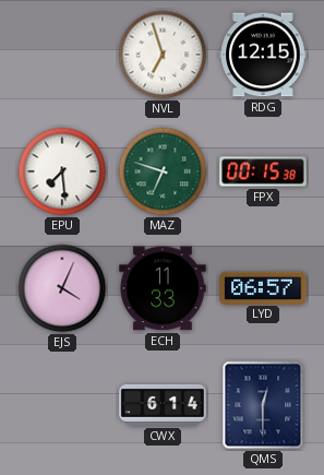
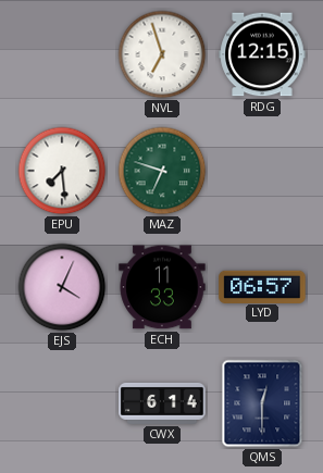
FPX: 00:15 -> none (263, 171)
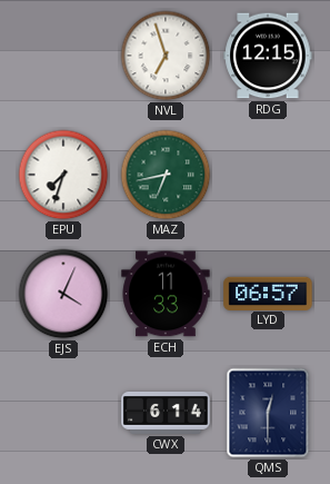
EPU: 7:29 -> 7:33 (63, 175)
MAZ: 6:48 -> 6:43 (166, 175)
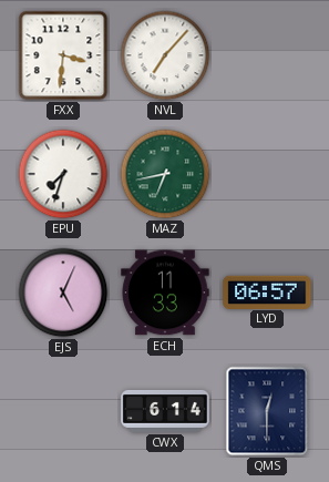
FXX: none -> 3:31 (63, 55)
NVL: 6:57 -> 7:07 (165, 55)
RDG: 12:15 -> none (268, 56)
EJS: 4:04 -> 5:04 (63, 293)
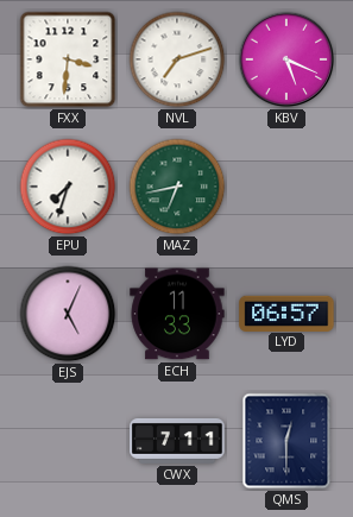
NVL: 7:07 -> 7:12 (177, 59)
KBV: none -> 5:19 (286, 59)
CWX: 6:14 -> 7:11 (177, 441)
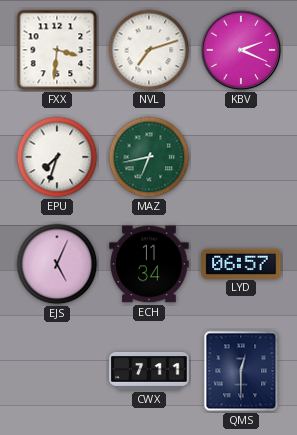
KBV: 5:19 -> 2:19 (241, 50)
ECH: 11:33 -> 11:34 (149, 264)
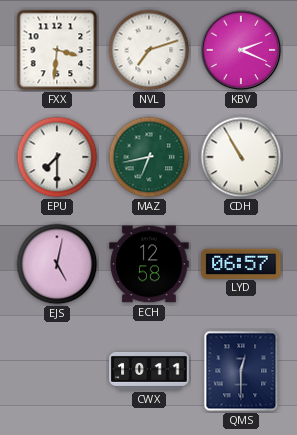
EPU: 7:33 -> 7:30 (57, 157)
CDH: none -> 10:55 (241, 157)
EJS: 5:04 -> 5:02 (57, 264)
ECH: 11:34 -> 12:58 (149, 264)
CWX: 7:11 -> 10:11 (149, 371)
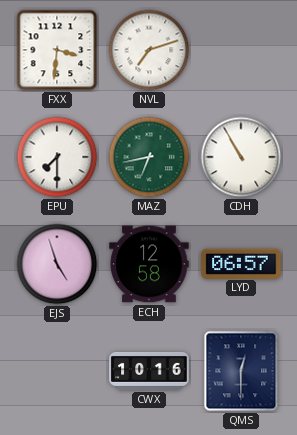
KBV: 2:19 -> none (241, 50)
EJS: 5:02 -> 4:57 (57, 264)
CWX: 10:11 -> 10:16 (149, 371)
